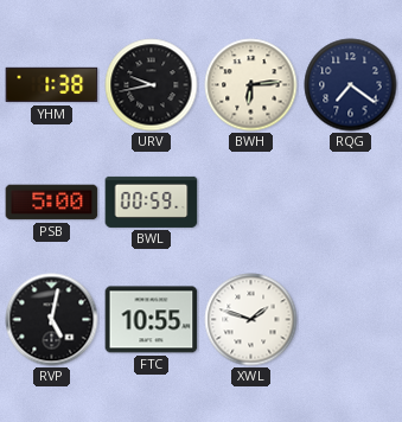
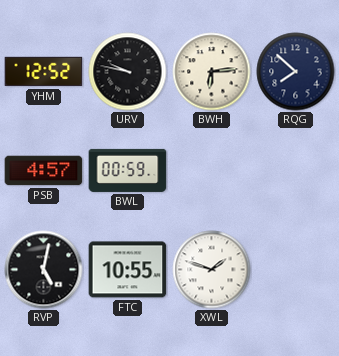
YHM: 1:38 -> 12:52 (44, 72)
URV: 9:43 -> 9:47 (128, 72)
RQG: 7:21 -> 7:52 (296, 72)
PSB: 5:00 -> 4:57 (44, 171)
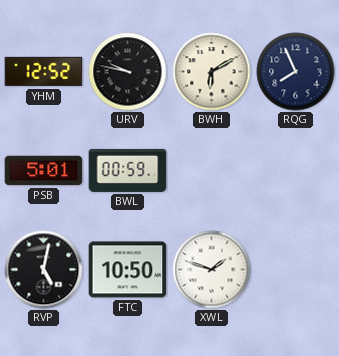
BWH: 6:14 -> 6:10 (212, 72)
RQG: 7:52 -> 7:56 (296, 72)
PSB: 4:57 -> 5:01 (44, 171)
FTC: 10:55 -> 10:50 (128, 270)
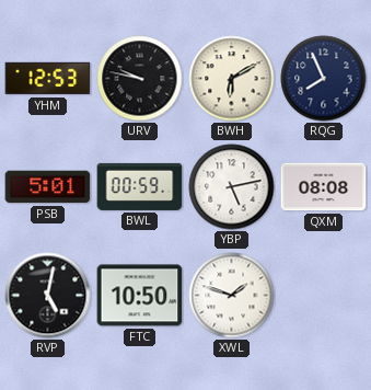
YHM: 12:52 -> 12:53 (48, 79)
YBP: none -> 5:13 (232, 187)
QXM: none -> 08:08 (324, 187)
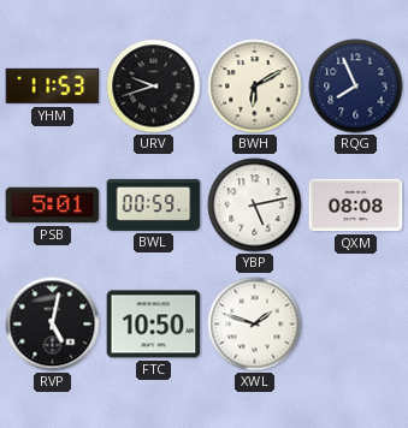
YHM: 12:53 -> 11:53 (53, 87)
URV: 9:47 -> 9:42 (154, 87)
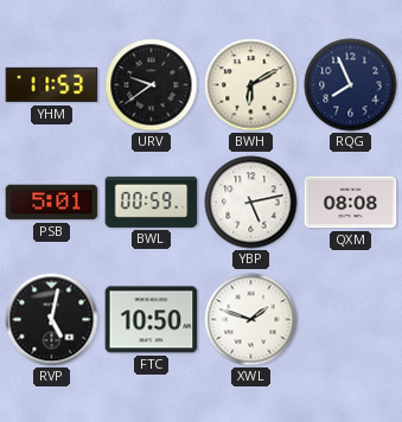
URV: 9:42 -> 9:39 (152, 85)
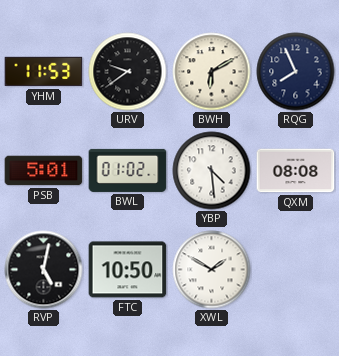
BWL: 00:59 -> 01:02 (128, 170)
YBP: 5:13 -> 4:29 (212, 171)
XWL: 1:48 -> 1:50 (212, 270)
